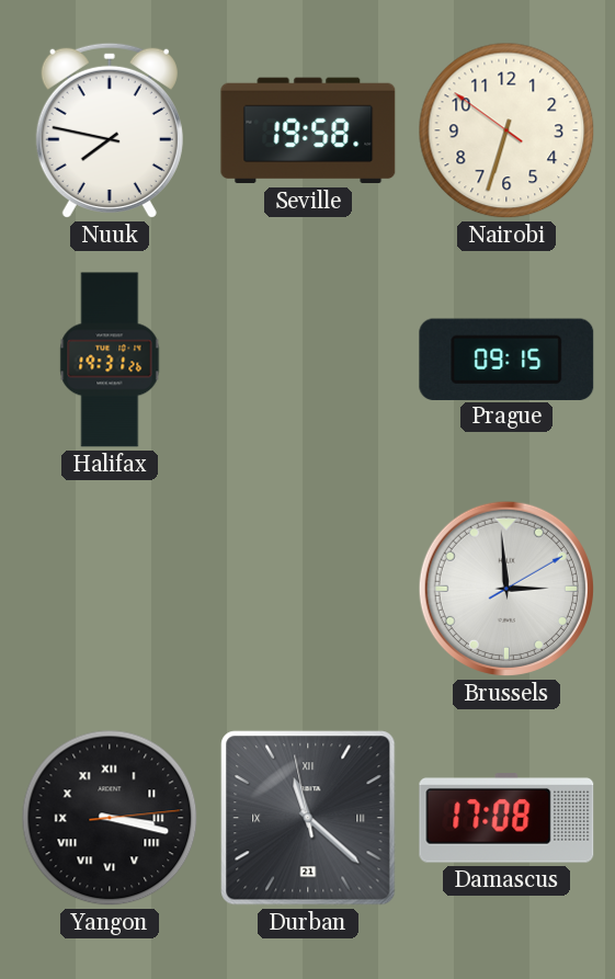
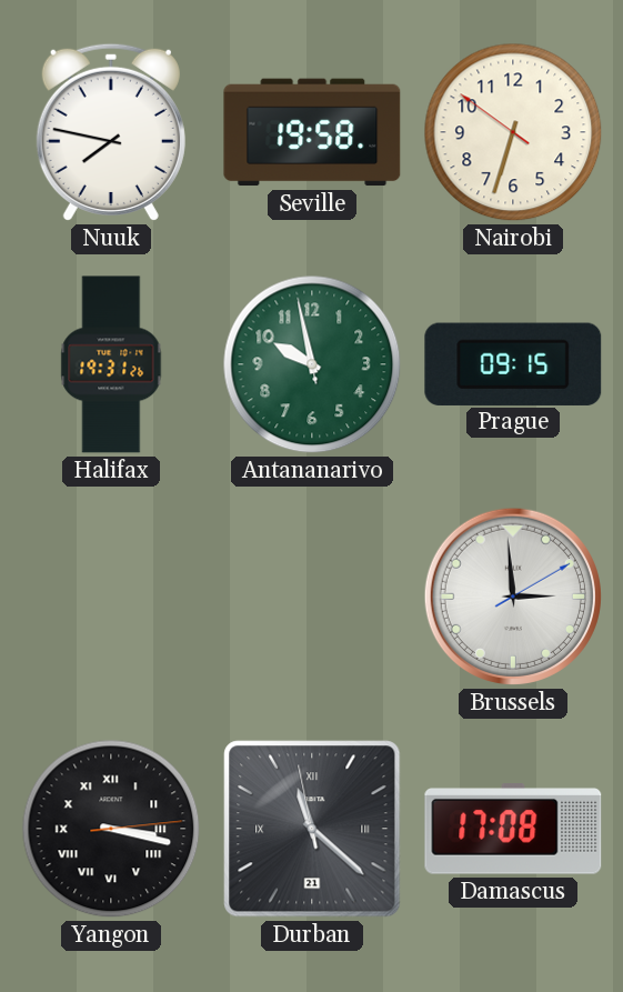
Antananarivo: none -> 9:57 (312, 364)
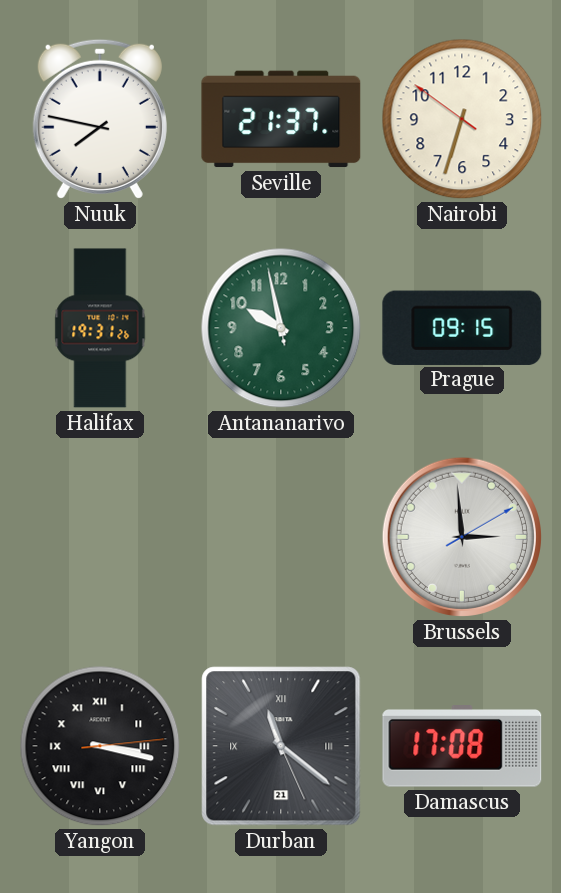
Seville: 19:58 -> 21:37 (281, 119)
Durban: 11:21:58 -> 11:21:26 (281, 746)
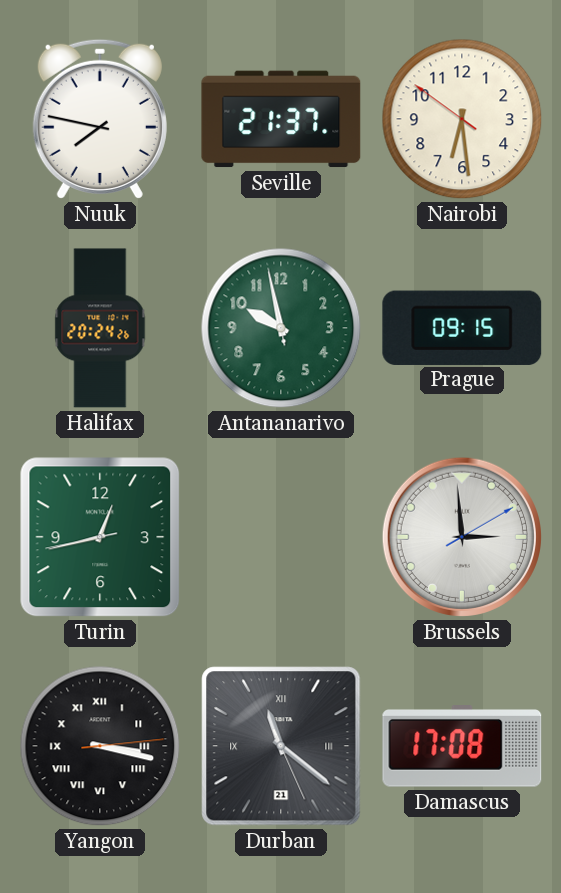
Nairobi: 6:32 -> 6:28 (462, 119)
Halifax: 19:31 -> 20:24 (100, 328)
Turin: none -> 12:42 (100, 537)
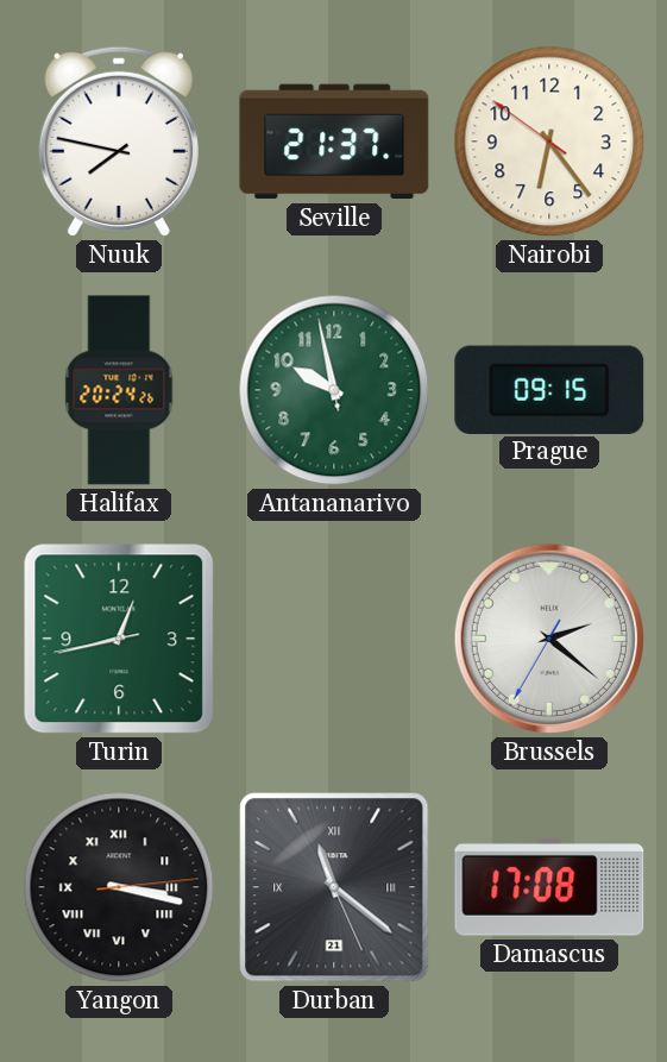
Nairobi: 6:28 -> 6:23 (549, 142)
Brussels: 2:59 -> 2:21 (549, 639)
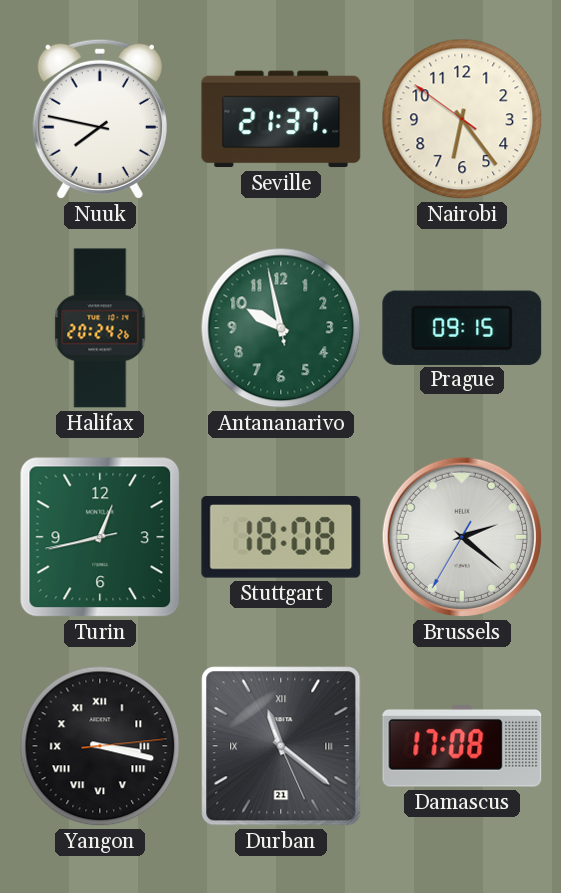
Stuttgart: none -> 18:08 (281, 537)
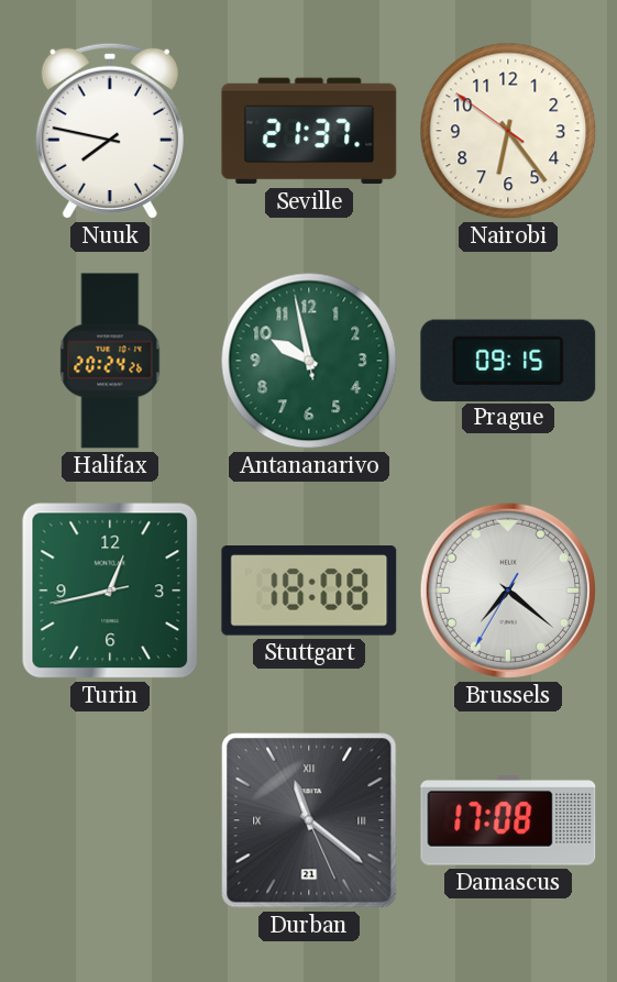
Brussels: 2:21 -> 7:21 (508, 591)
Yangon: 3:17 -> none (100, 746)
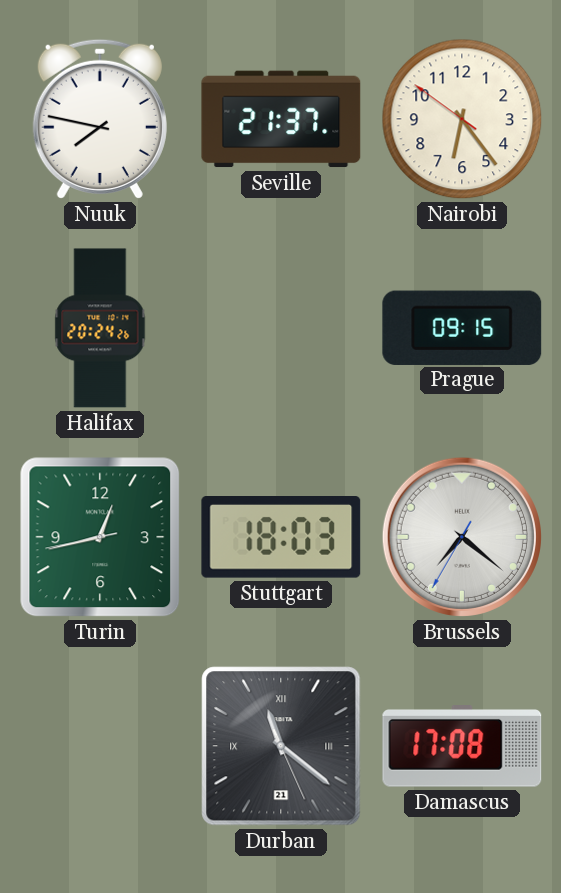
Antananarivo: 9:57 -> none (309, 361)
Stuttgart: 18:08 -> 18:03 (281, 537)
